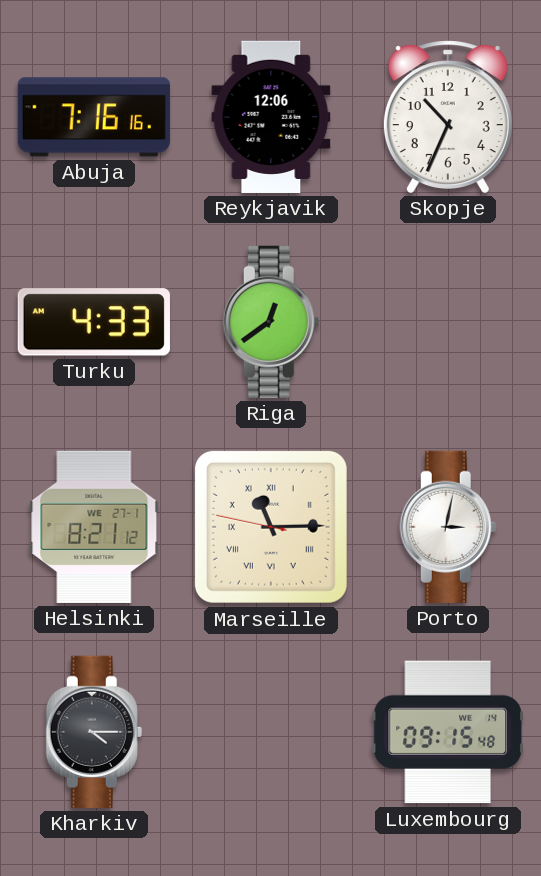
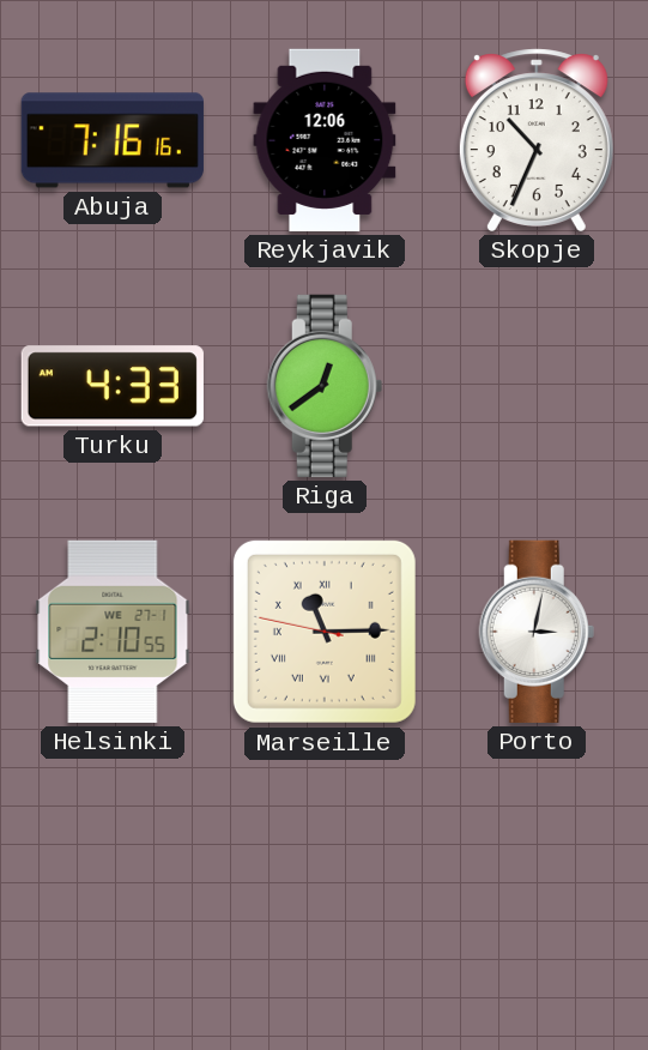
Helsinki: 8:21 -> 2:10 (113, 632)
Kharkiv: 4:15 -> none (94, 732)
Luxembourg: 09:15 -> none (448, 732)
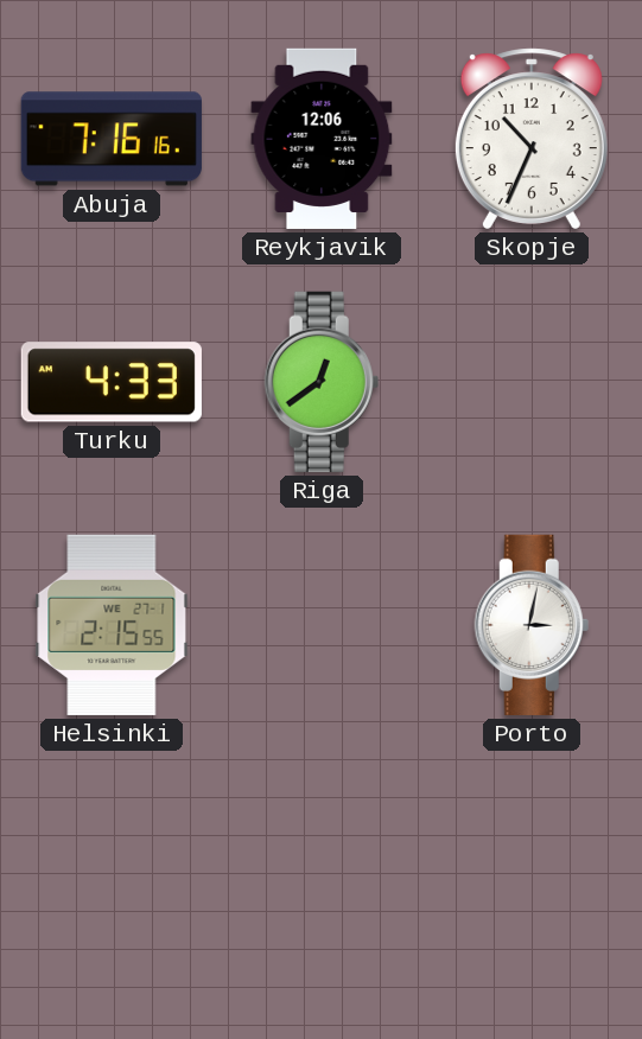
Helsinki: 2:10 -> 2:15 (112, 625)
Marseille: 11:14 -> none (325, 632)
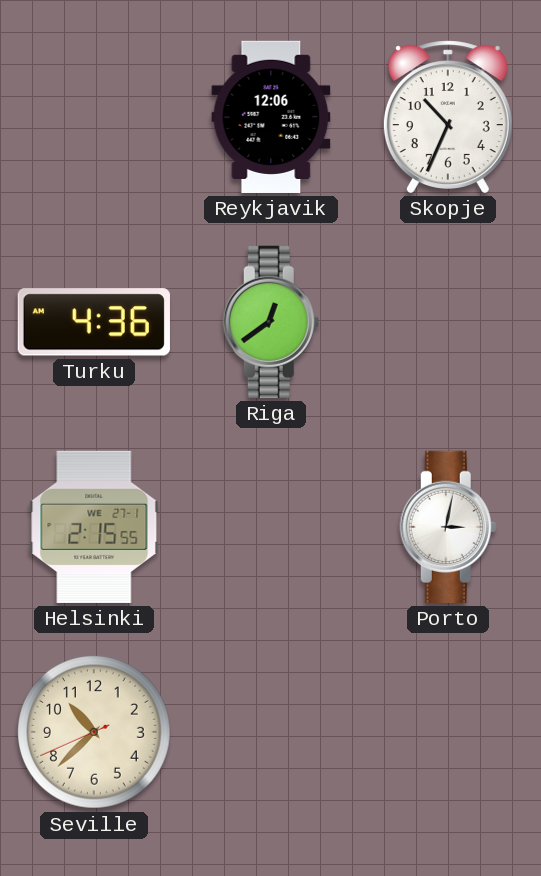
Abuja: 7:16 -> none (112, 139)
Turku: 4:33 -> 4:36 (94, 322)
Seville: none -> 10:37 (94, 732)
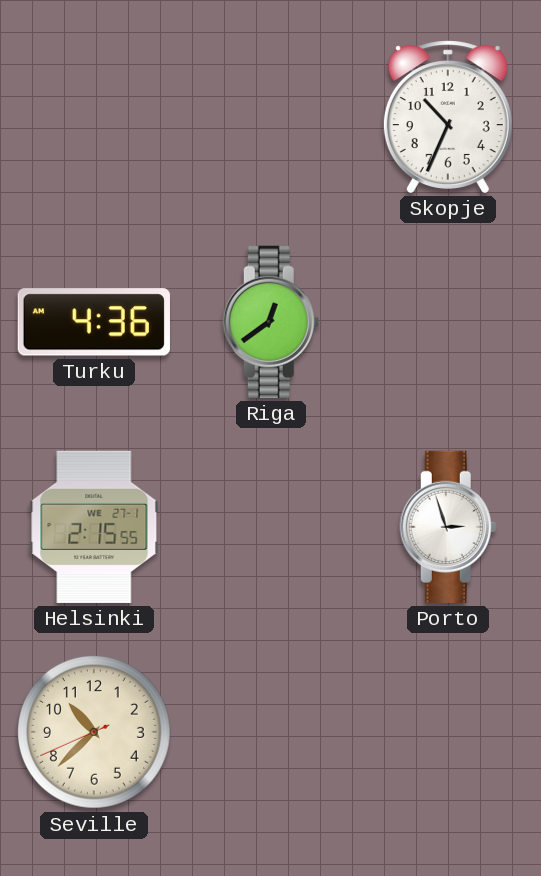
Reykjavik: 12:06 -> none (271, 117)
Porto: 3:02 -> 2:57 (448, 527)
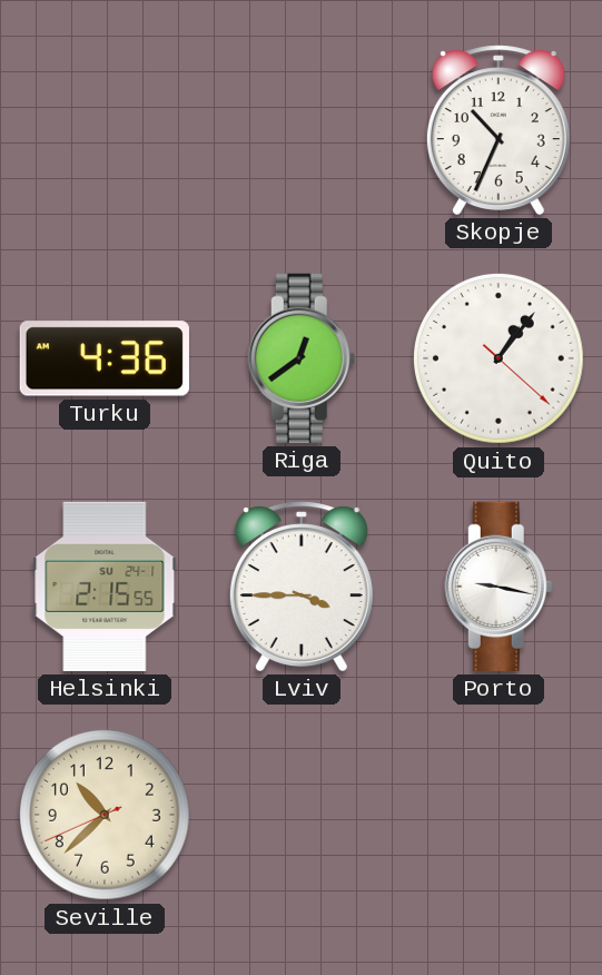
Quito: none -> 1:06 (499, 358)
Helsinki date: WE 27-1 -> SU 24-1 (105, 587)
Lviv: none -> 3:45 (302, 587)
Porto: 2:57 -> 9:17 (499, 587)
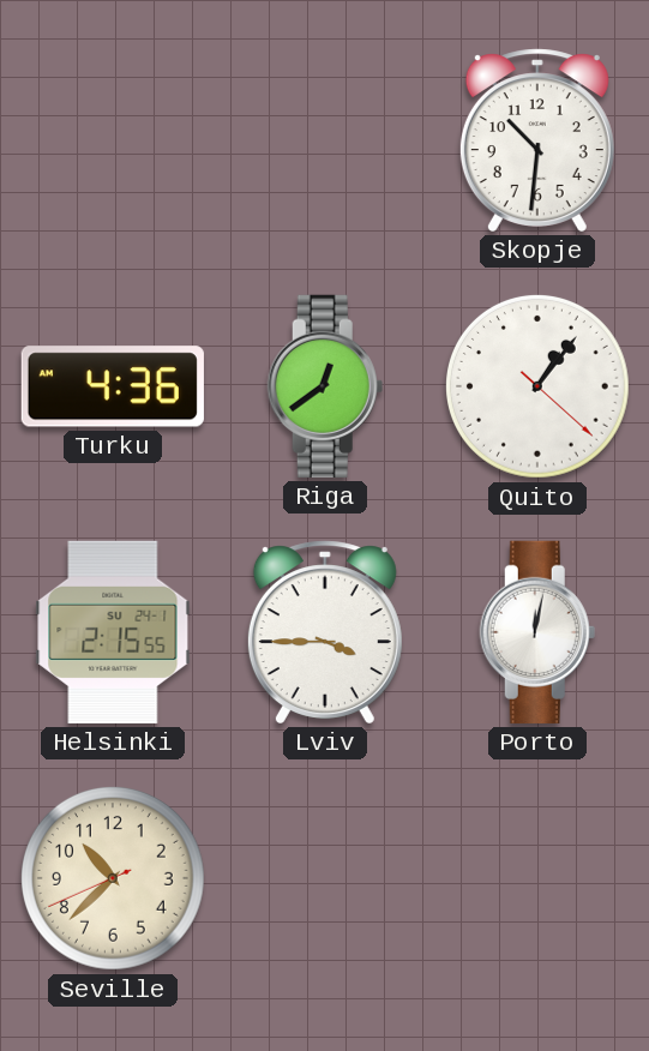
Skopje: 10:34 -> 10:31 (537, 140)
Porto: 9:17 -> 12:02 (537, 632)
